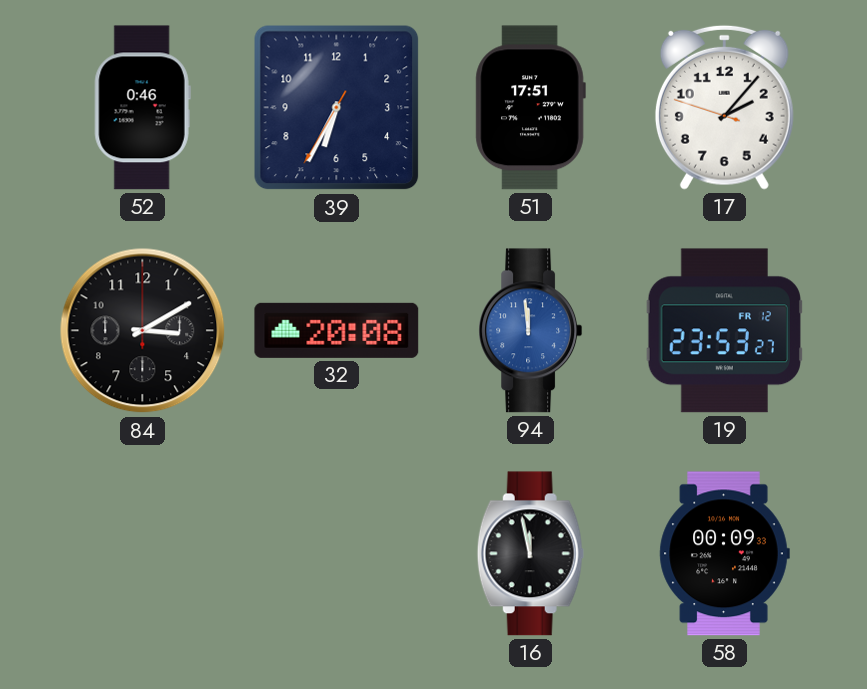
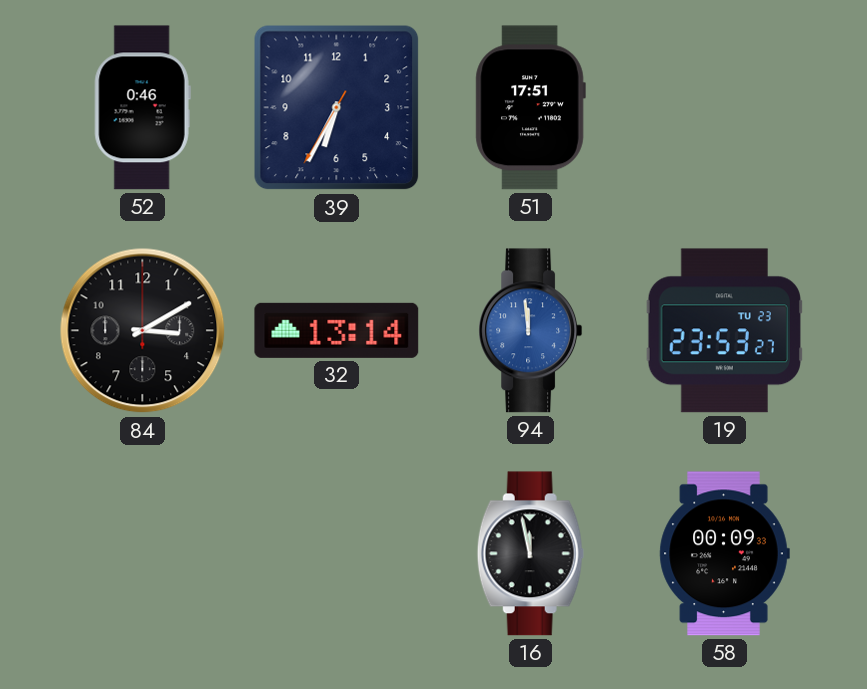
17: 2:06 -> none (724, 107)
32: 20:08 -> 13:14 (337, 330)
19 date: FR 12 -> TU 23 (724, 331)
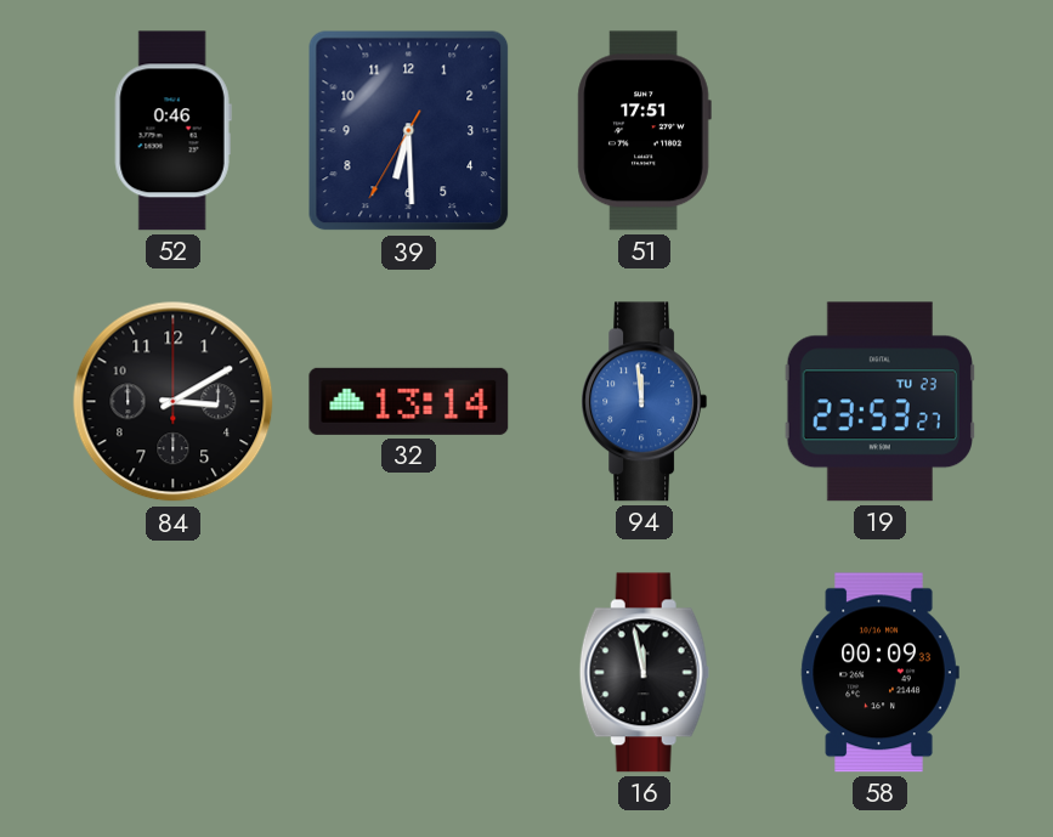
39: 6:34 -> 6:29 (409, 131)
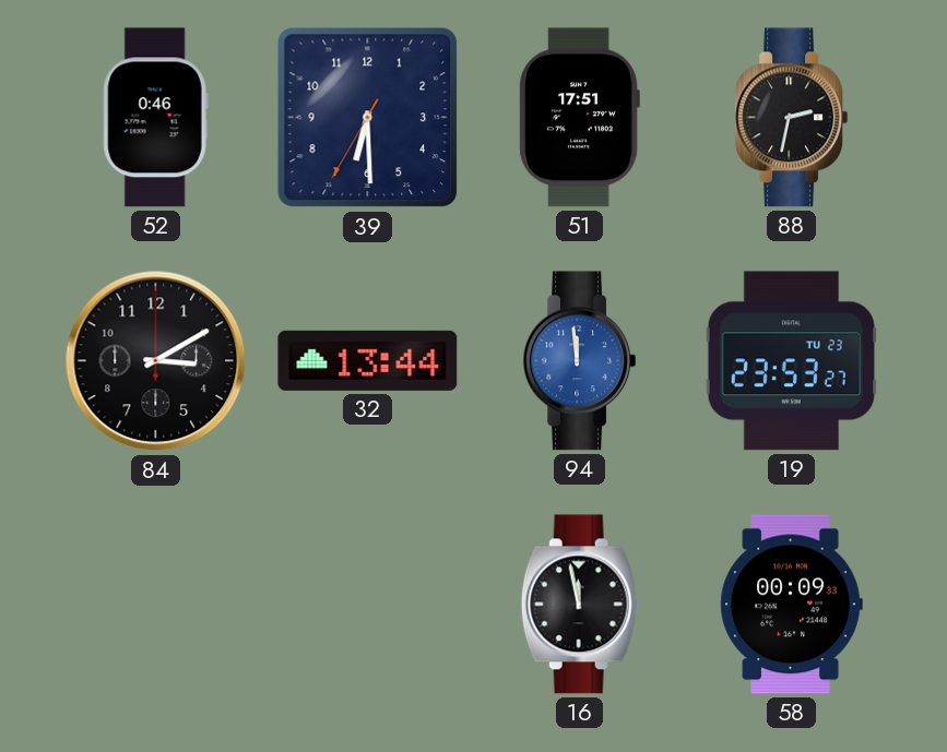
88: none -> 2:32 (792, 118)
32: 13:14 -> 13:44 (368, 360)
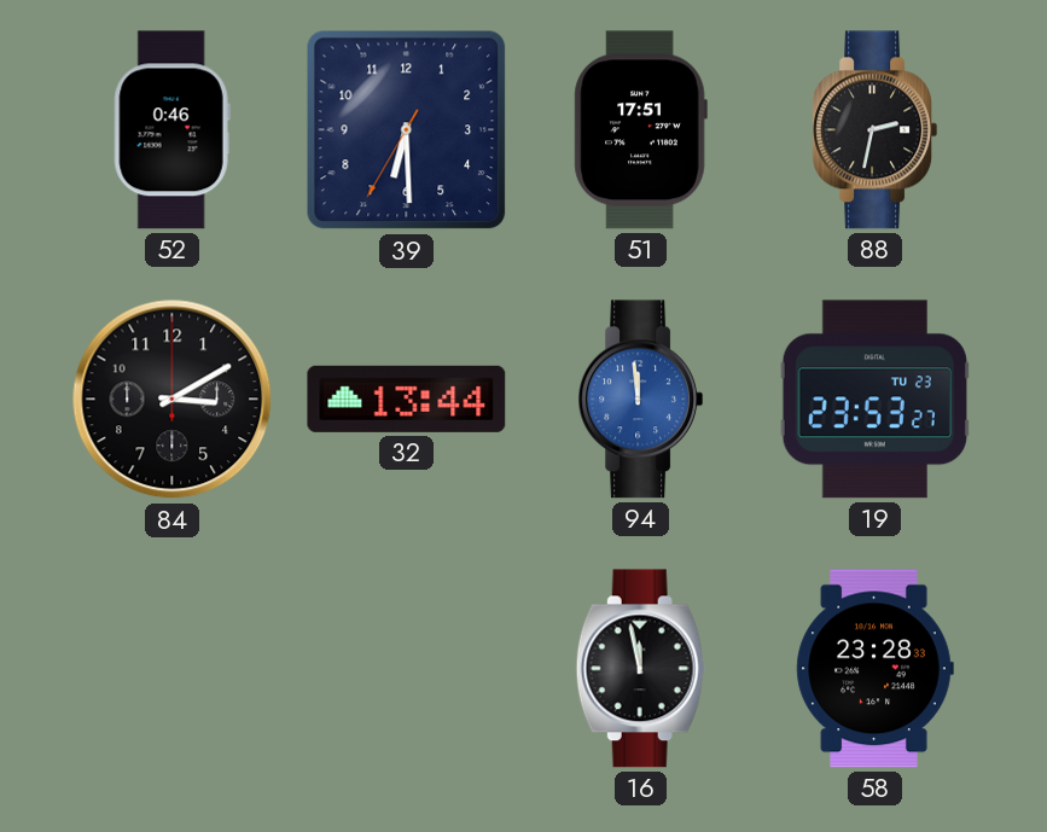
58: 00:09 -> 23:28 (874, 669)
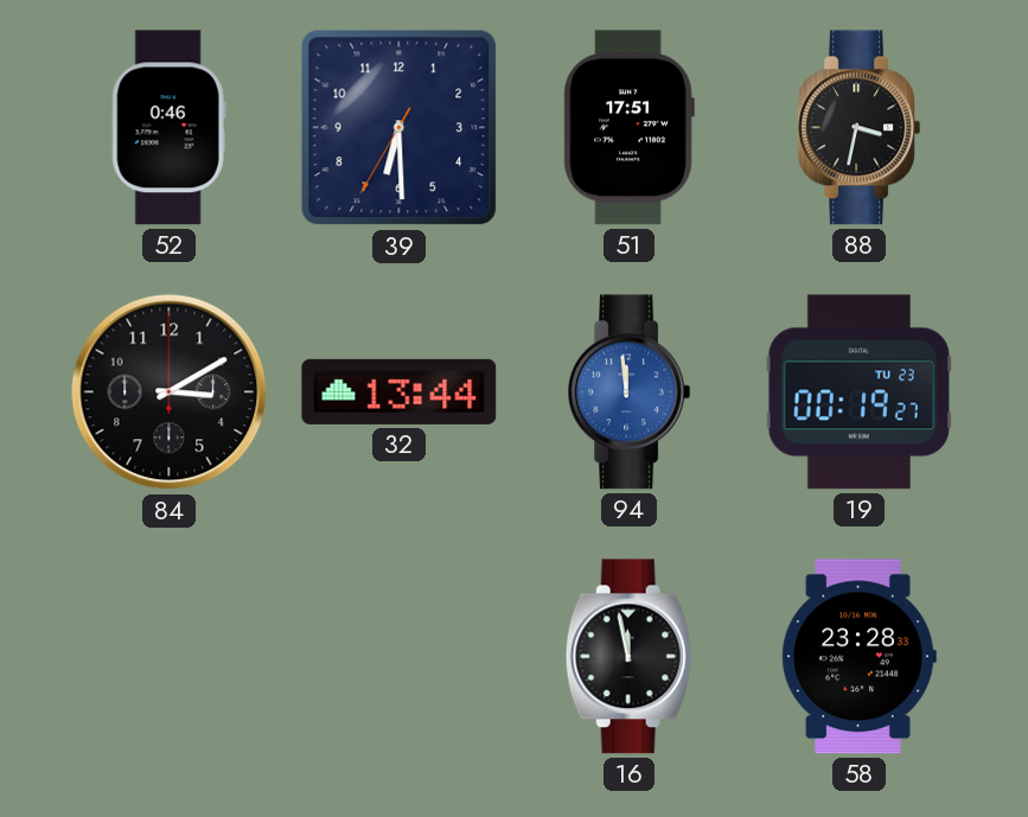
88: 2:32 -> 3:32 (860, 128)
19: 23:53 -> 00:19 (858, 392)
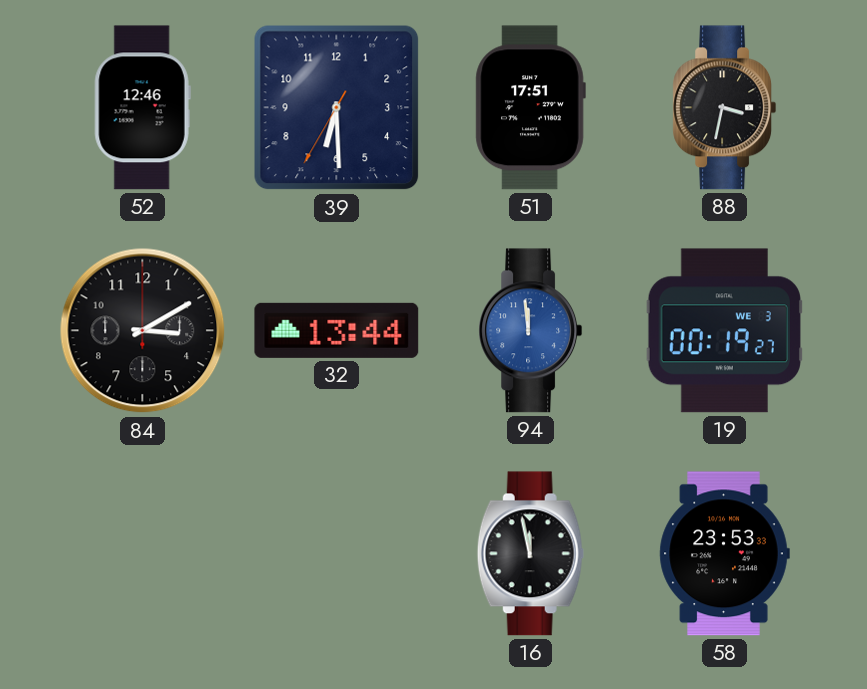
52: 0:46 -> 12:46 (142, 108)
19 date: TU 23 -> WE 3 (724, 331)
58: 23:28 -> 23:53 (724, 554)
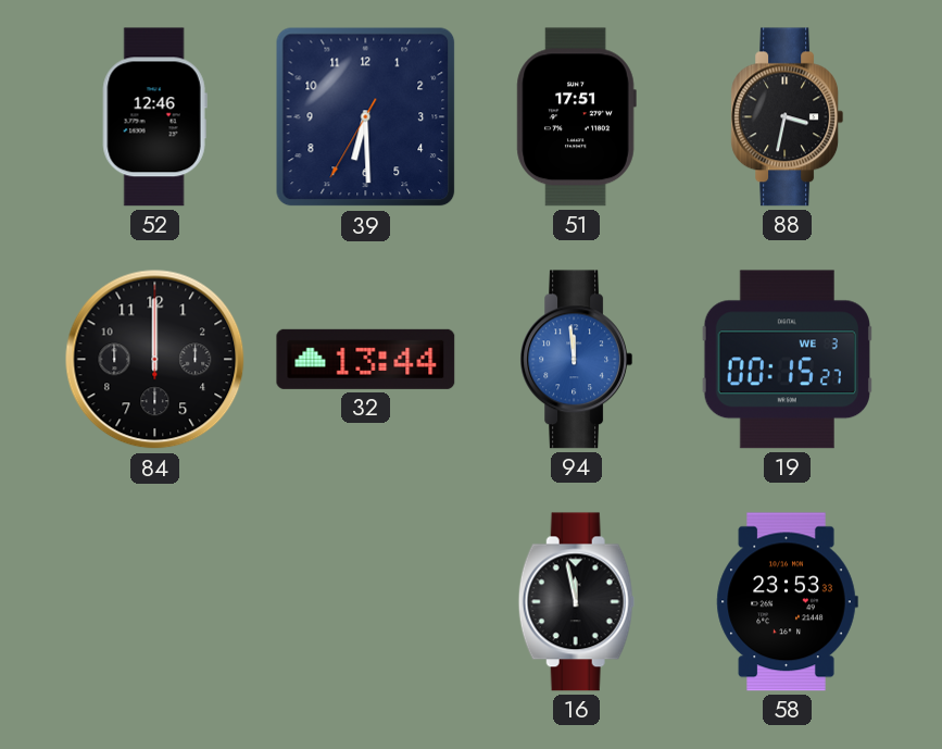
84: 3:10 -> 12:00 (155, 360)
19: 00:19 -> 00:15 (787, 360)
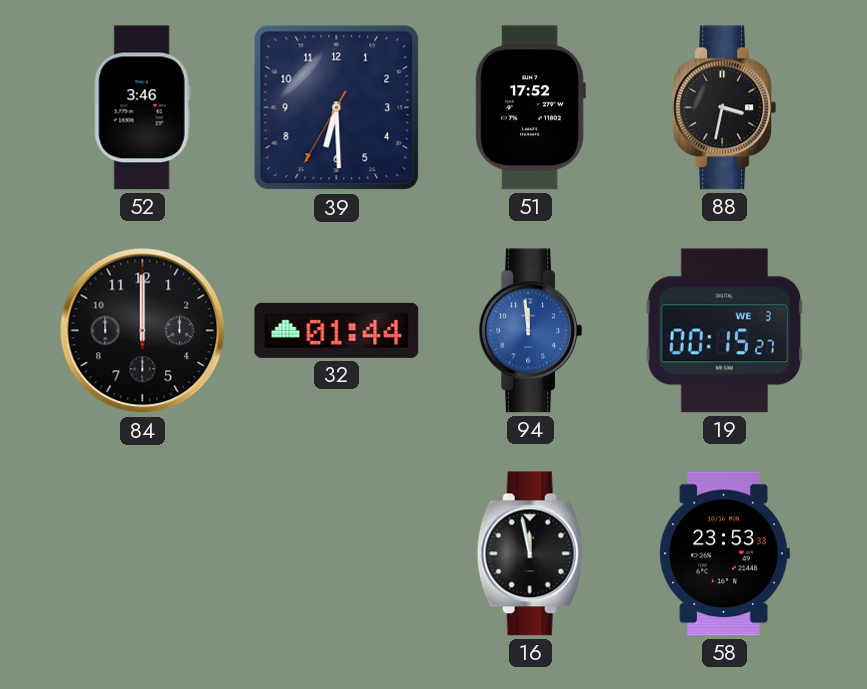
52: 12:46 -> 3:46 (142, 108)
51: 17:51 -> 17:52 (530, 108)
32: 13:44 -> 01:44 (337, 330)
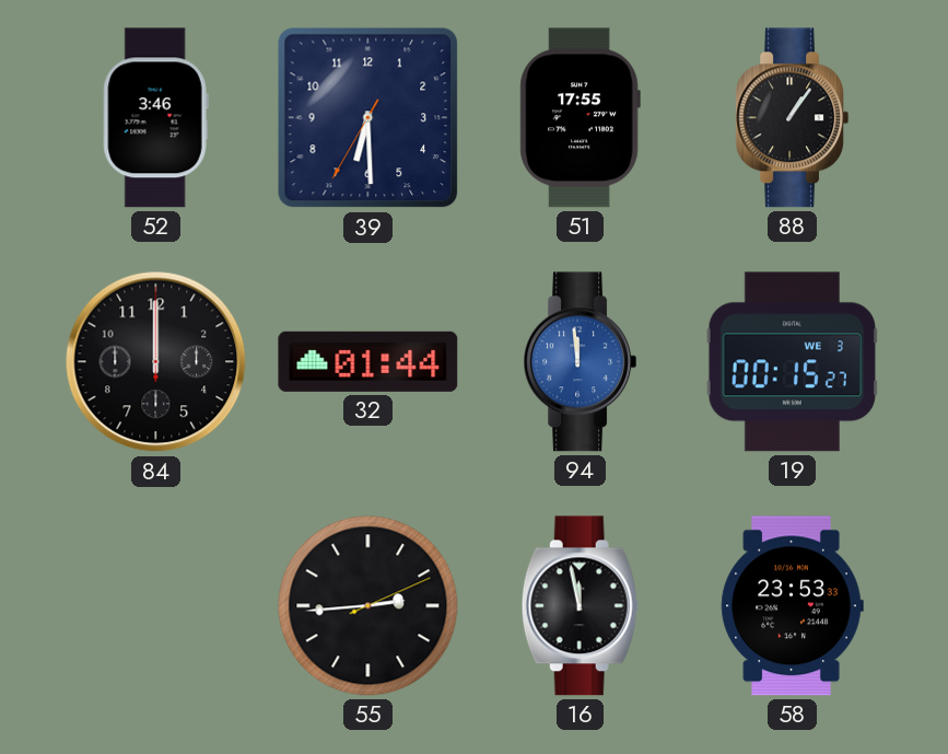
51: 17:52 -> 17:55 (580, 118)
88: 3:32 -> 1:06 (793, 118)
55: none -> 2:44 (368, 606)
